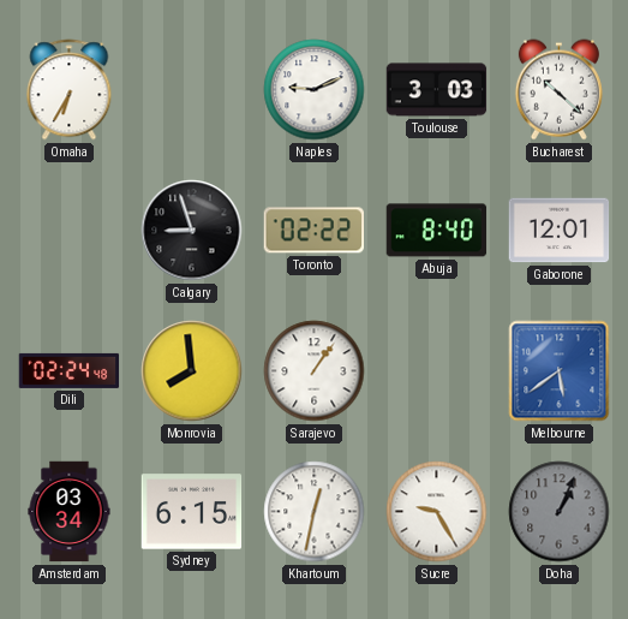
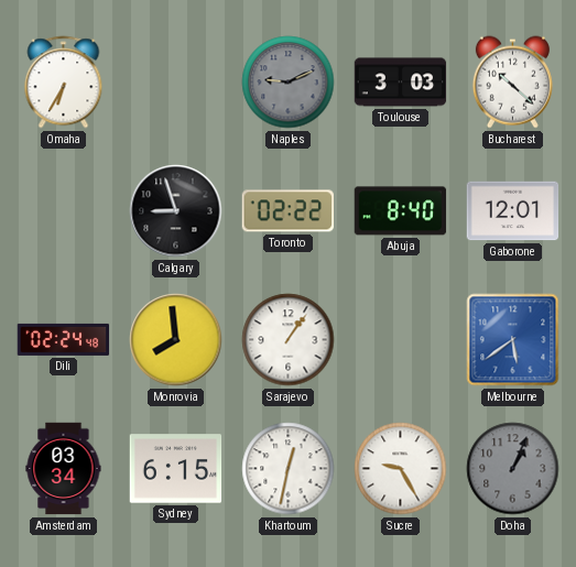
Naples dial: white -> grey (289, 83)
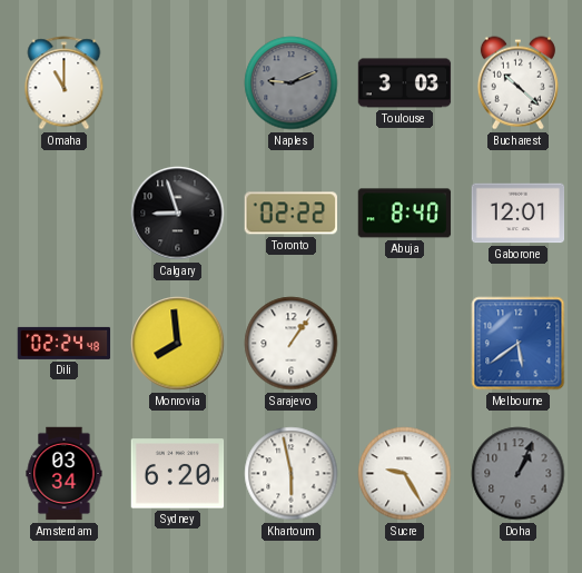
Omaha: 6:35 -> 11:00 (65, 83)
Sydney: 6:15 -> 6:20 (178, 474)
Khartoum: 12:32 -> 5:58 (292, 474)
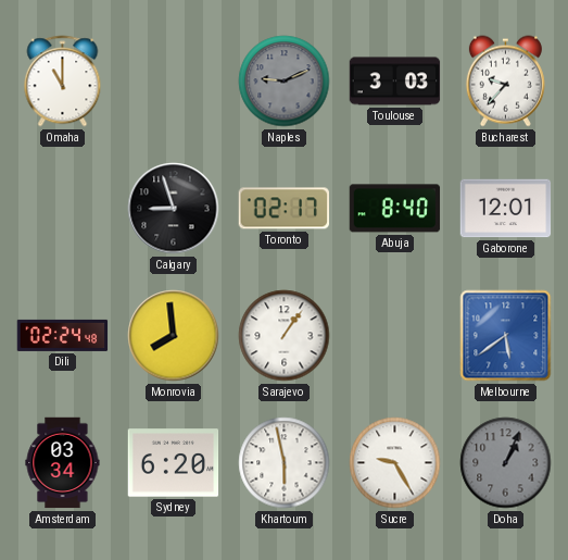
Bucharest: 10:22 -> 9:37 (505, 82)
Toronto: 02:22 -> 02:17 (283, 209)
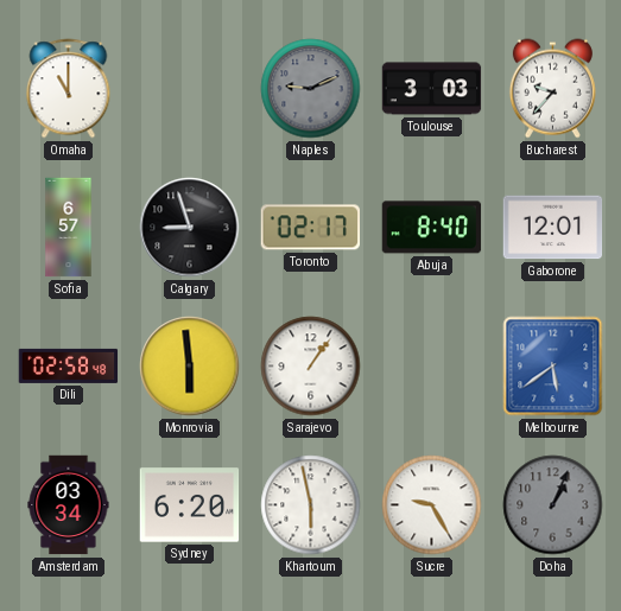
Sofia: none -> 6:57 (69, 228)
Dili: 02:24 -> 02:58 (69, 365)
Monrovia: 7:59 -> 5:59 (190, 367)
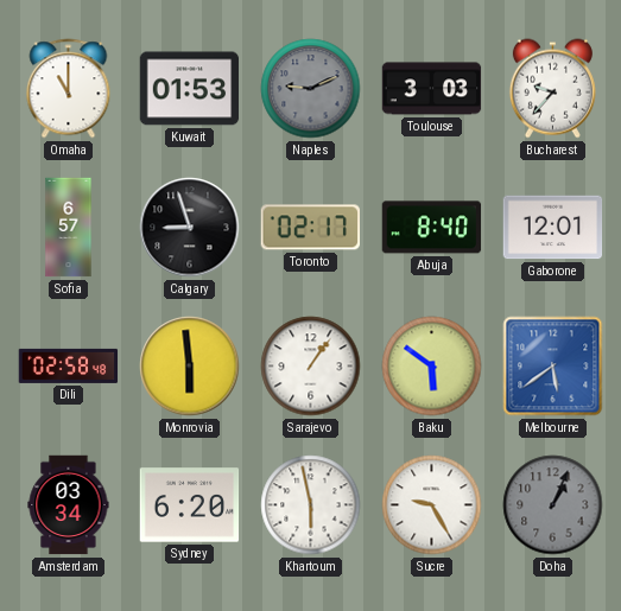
Kuwait: none -> 01:53 (190, 89)
Baku: none -> 5:51 (432, 367)
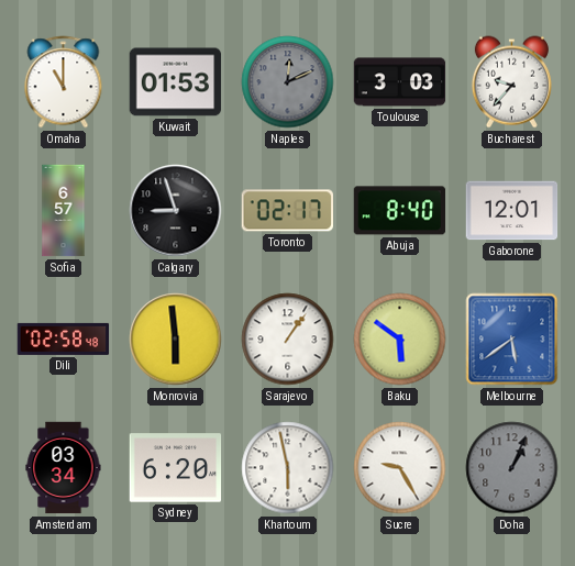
Naples: 9:11 -> 12:11 (288, 82)
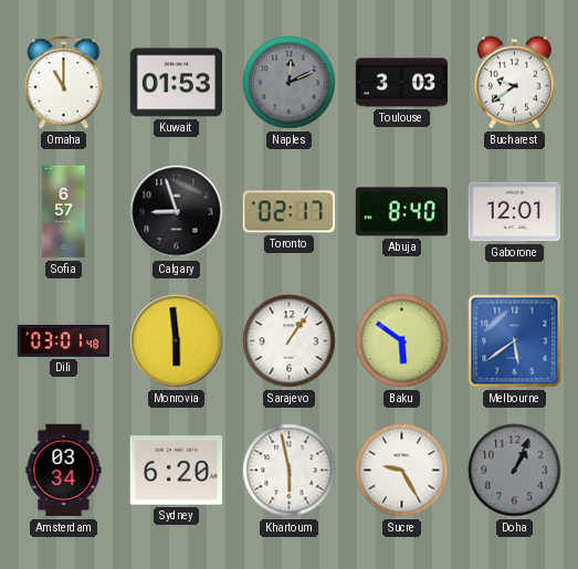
Bucharest: 9:37 -> 9:39 (514, 83)
Dili: 02:58 -> 03:01 (64, 340)
